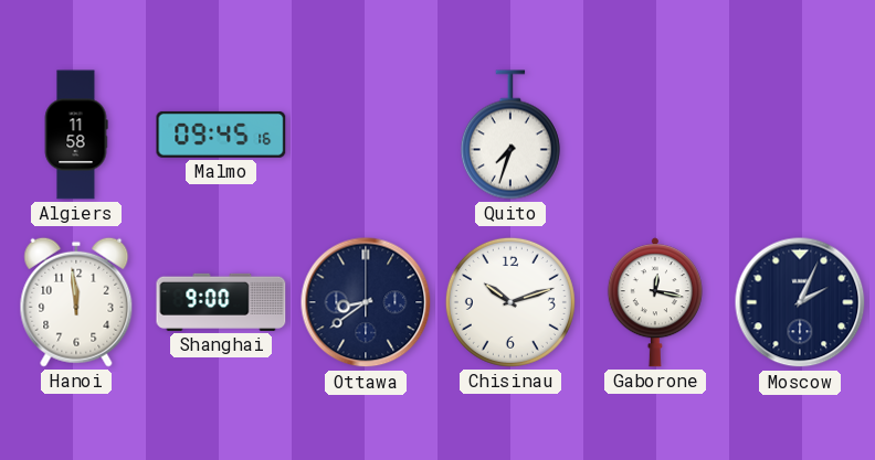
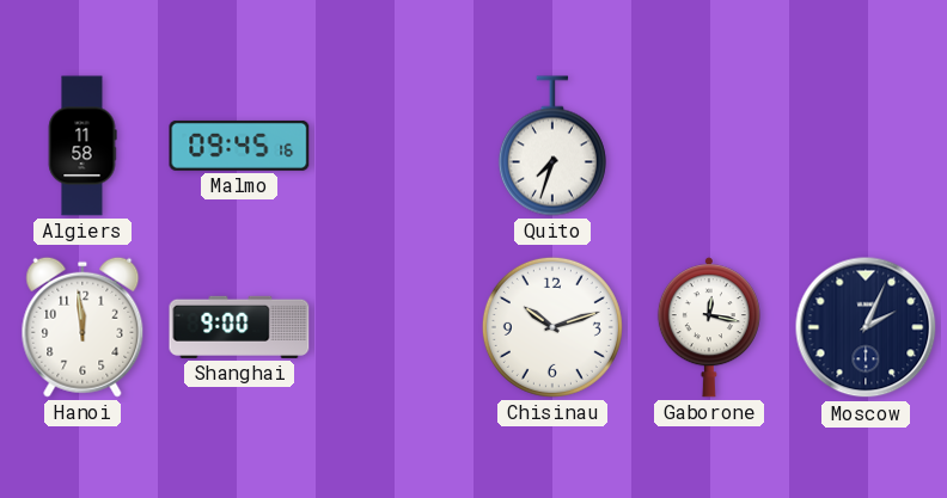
Ottawa: 8:39 -> none (366, 302)
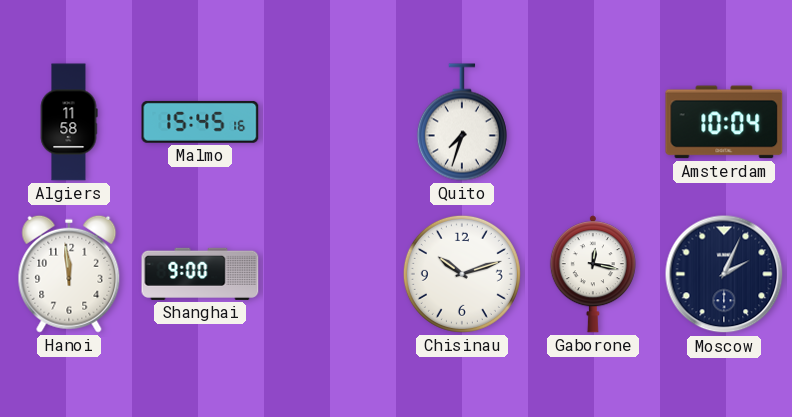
Malmo: 09:45 -> 15:45 (200, 122)
Amsterdam: none -> 10:04 (724, 122)
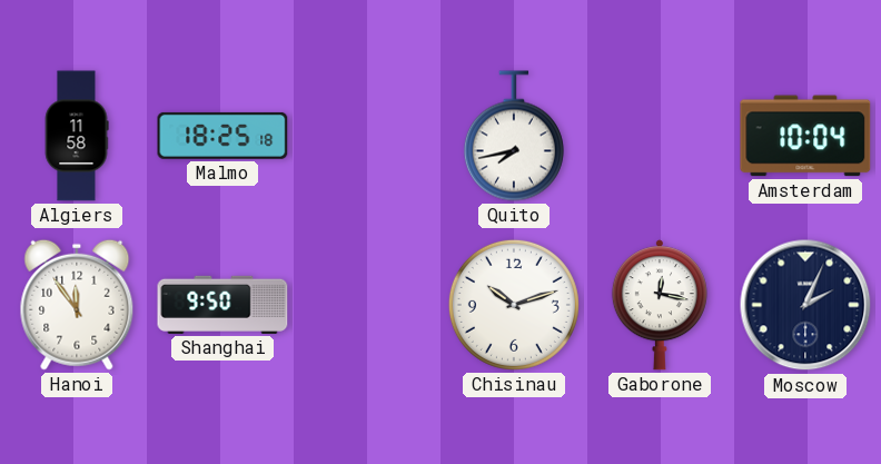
Malmo: 15:45 -> 18:25 (222, 136)
Quito: 7:33 -> 7:43 (514, 136)
Hanoi: 11:59 -> 11:54 (77, 305)
Shanghai: 9:00 -> 9:50 (222, 305)
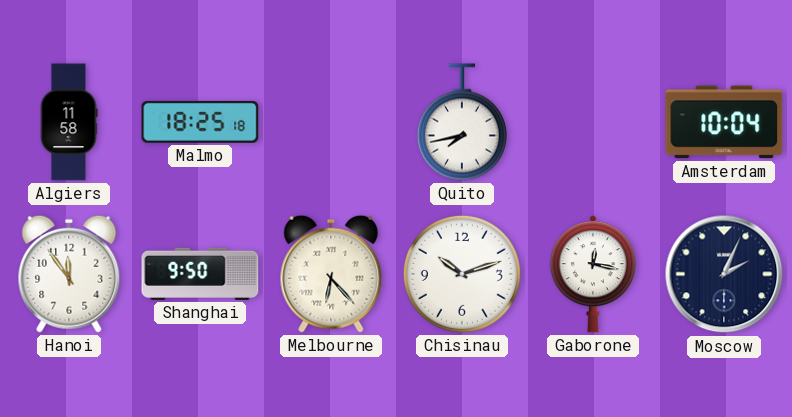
Melbourne: none -> 6:23 (331, 274)
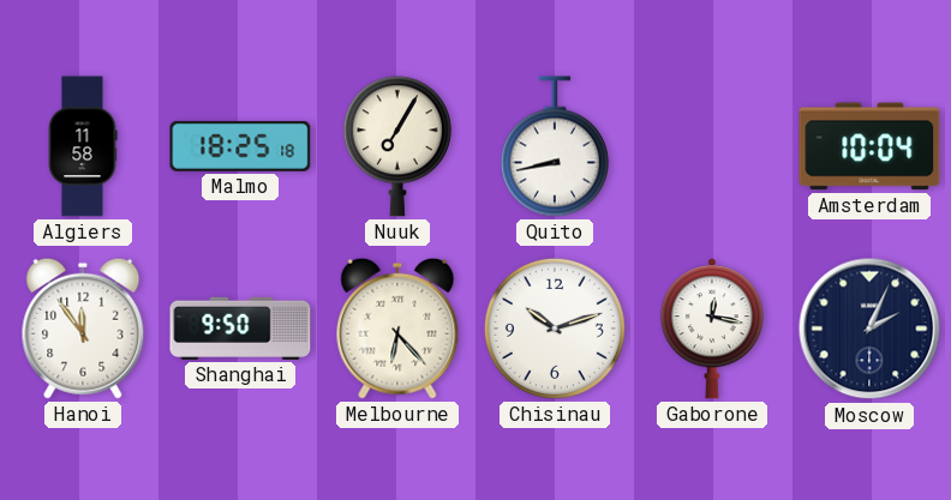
Nuuk: none -> 7:05 (397, 146)
Quito: 7:43 -> 8:43 (555, 146)
